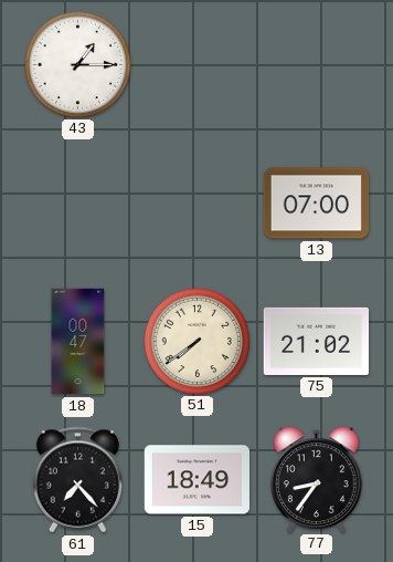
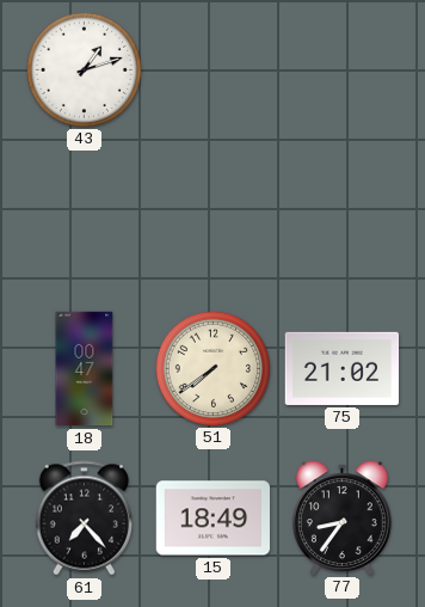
43: 1:15 -> 1:12 (84, 69)
13: 07:00 -> none (317, 204)
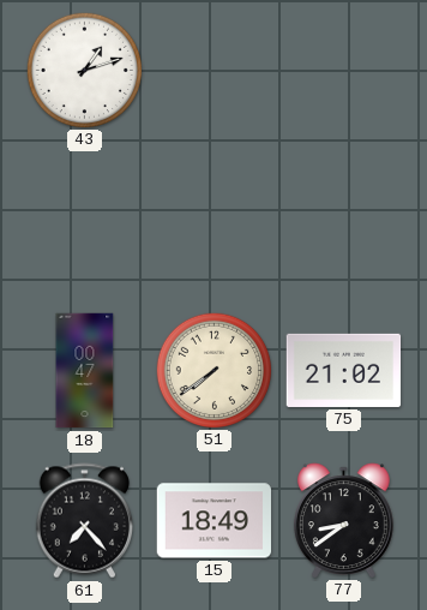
77: 8:36 -> 8:39 (343, 520)
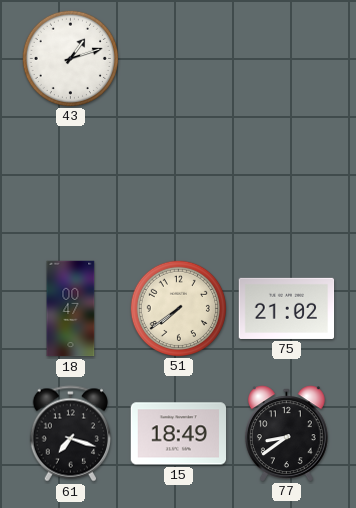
61: 7:23 -> 7:18 (70, 434)
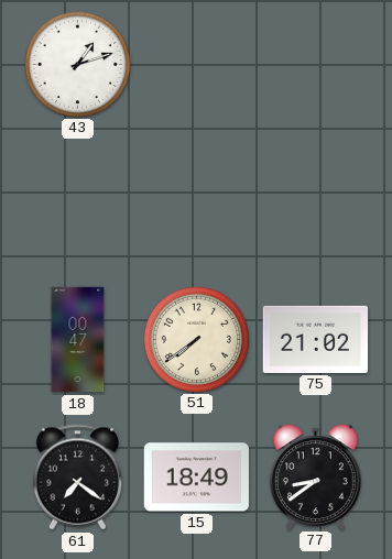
61: 7:18 -> 7:21 (77, 478)
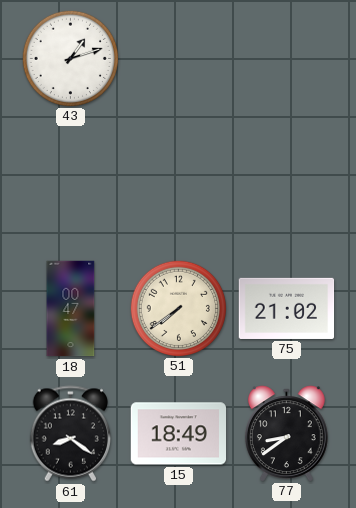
61: 7:21 -> 8:21 (70, 434)
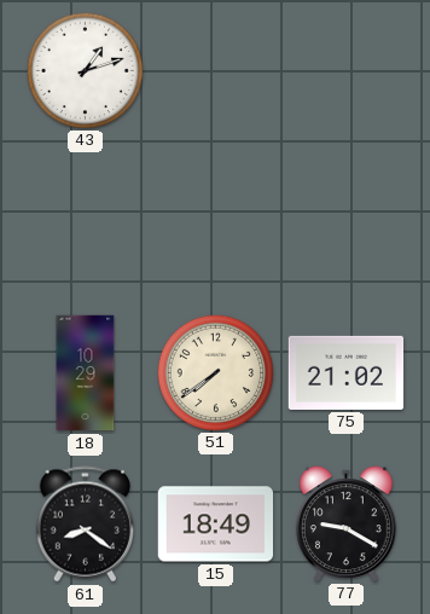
18: 00:47 -> 10:29 (86, 373)
77: 8:39 -> 9:20 (345, 523)
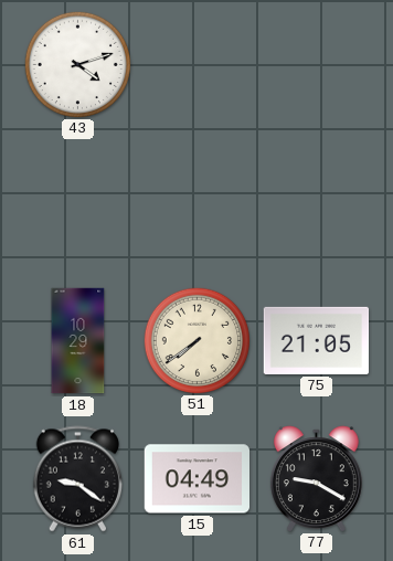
43: 1:12 -> 4:12 (77, 64)
75: 21:02 -> 21:05 (317, 340)
61: 8:21 -> 9:21 (77, 479)
15: 18:49 -> 04:49 (198, 479)
